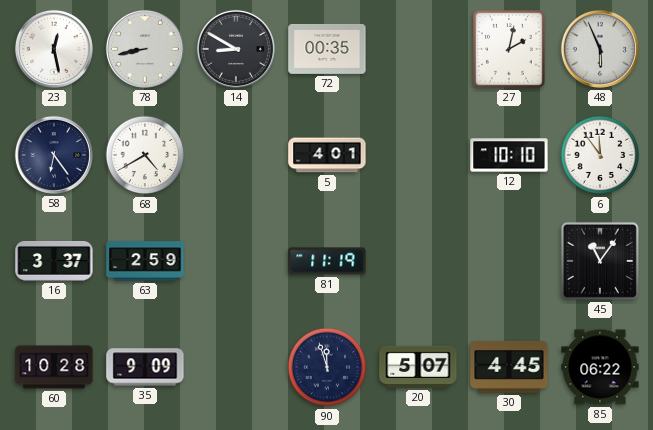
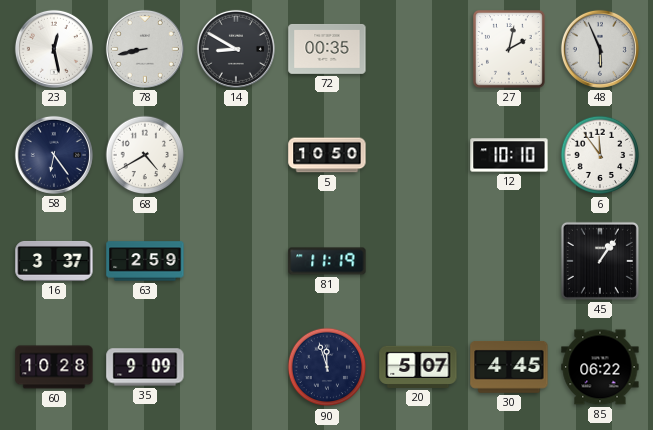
5: 4:01 -> 10:50 (327, 155)
45: 11:06 -> 1:06 (600, 261)
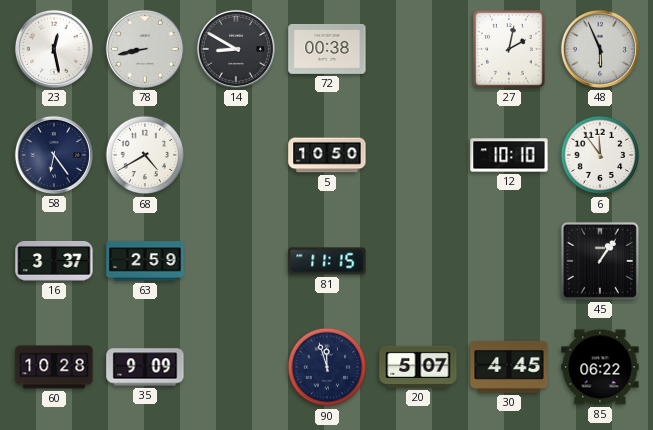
72: 00:35 -> 00:38 (327, 49)
81: 11:19 -> 11:15 (327, 261)
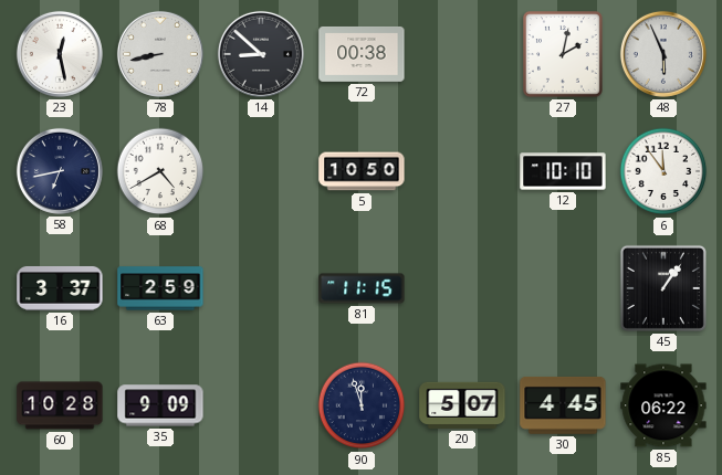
14: 8:50 -> 8:52 (261, 54)
58: 6:24 -> 6:43 (60, 171)
